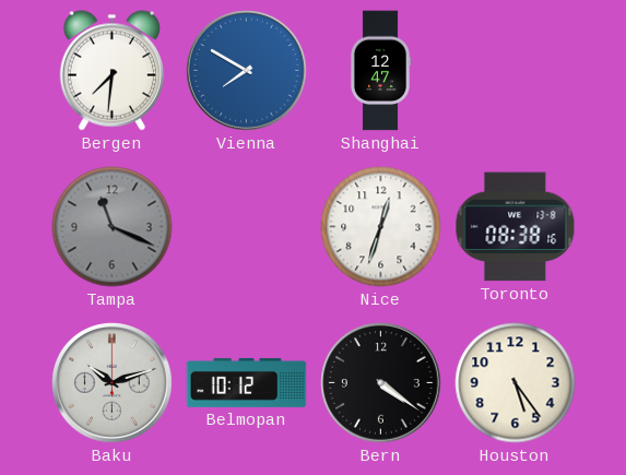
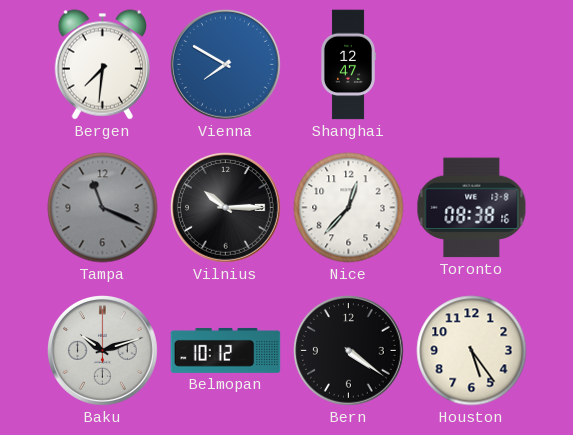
Vilnius: none -> 10:15 (226, 208)
Nice: 12:33 -> 12:37 (349, 208)
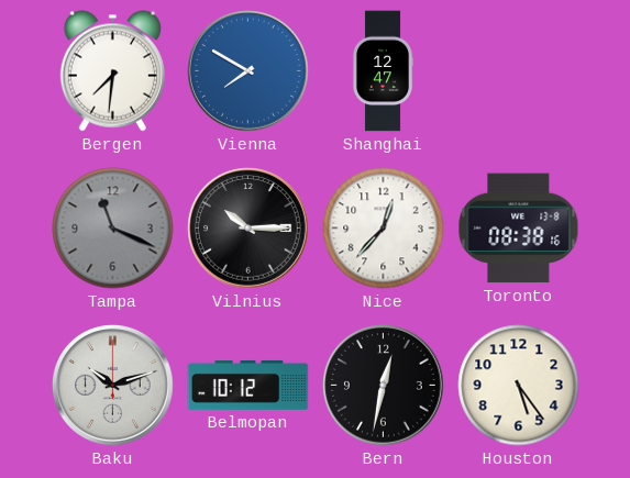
Bern: 4:21 -> 12:32 (384, 386)
